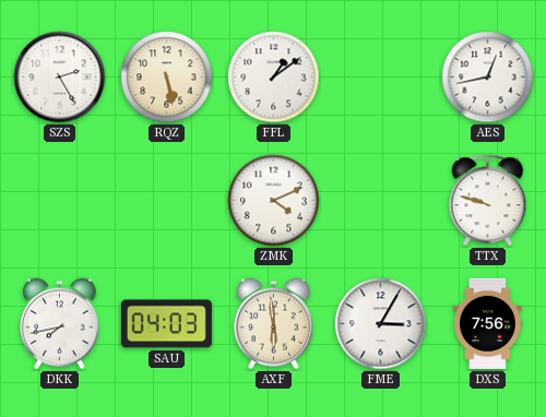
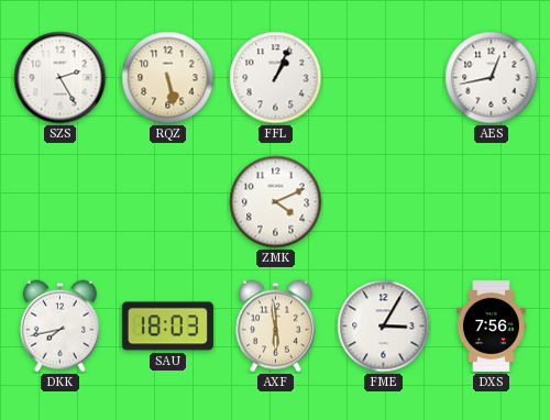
FFL: 1:09 -> 1:04 (276, 78)
TTX: 9:48 -> none (488, 201)
SAU: 04:03 -> 18:03 (167, 327)
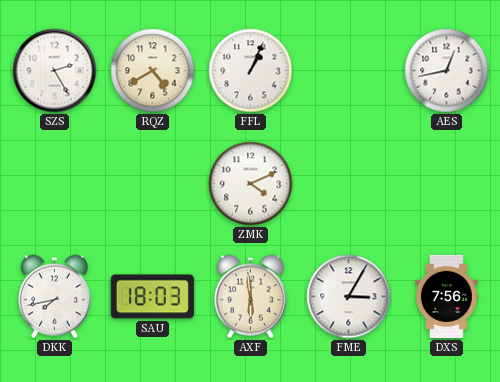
RQZ: 5:28 -> 4:40 (153, 71)
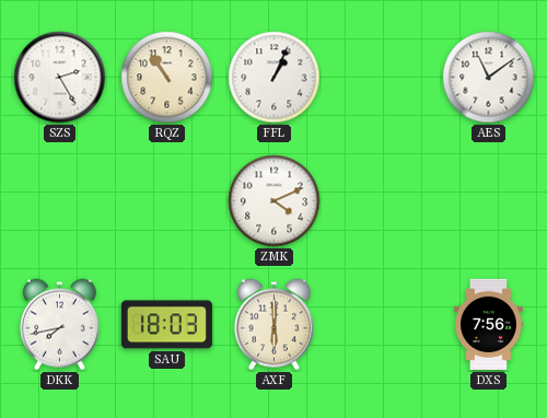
RQZ: 4:40 -> 10:54 (167, 78)
AES: 12:43 -> 11:09 (489, 78)
AXF: 5:59 -> 6:00 (273, 325)
FME: 3:05 -> none (349, 297)
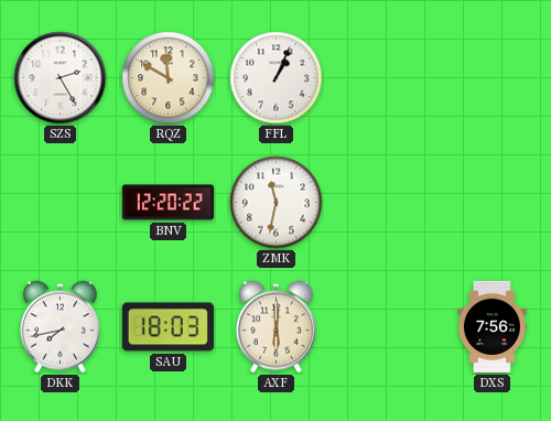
RQZ: 10:54 -> 11:50 (169, 78)
AES: 11:09 -> none (489, 78)
BNV: none -> 12:20 (168, 203)
ZMK: 4:11 -> 11:32 (277, 203)
